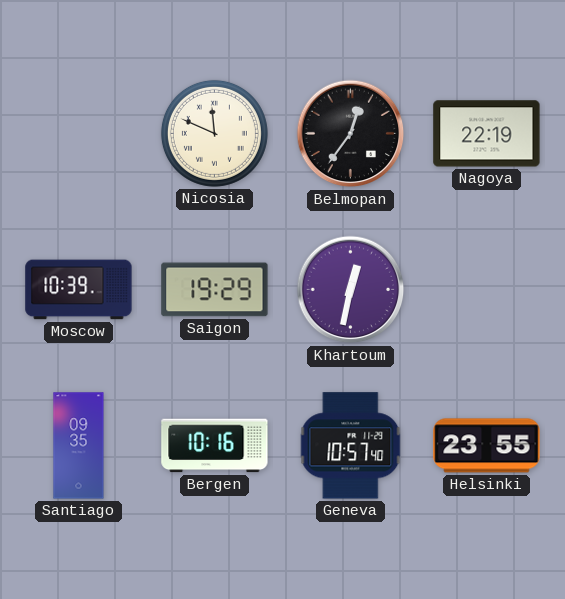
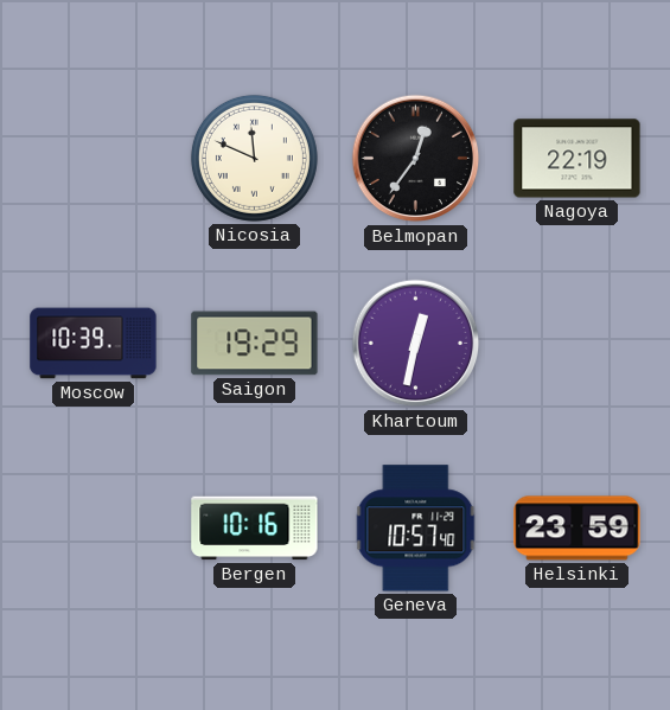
Santiago: 09:35 -> none (79, 446)
Helsinki: 23:55 -> 23:59 (578, 529)
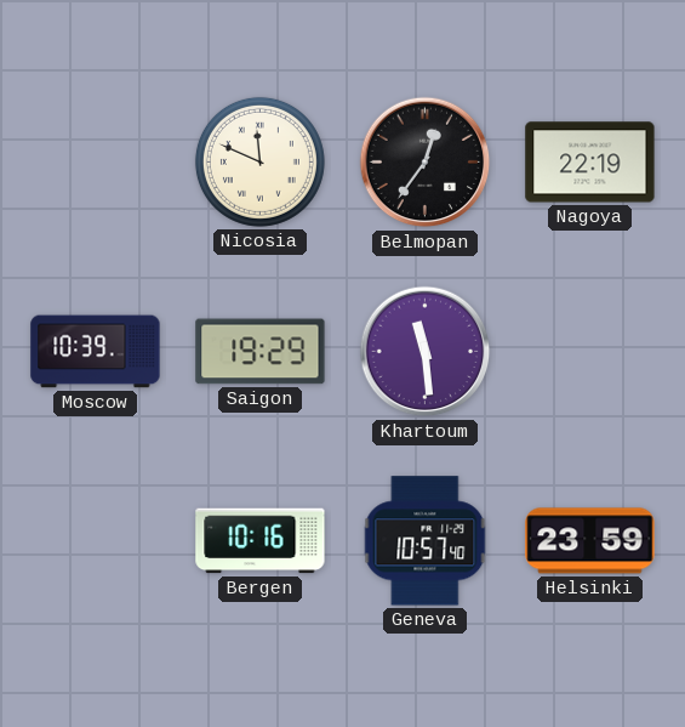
Khartoum: 12:32 -> 11:29 (426, 352)
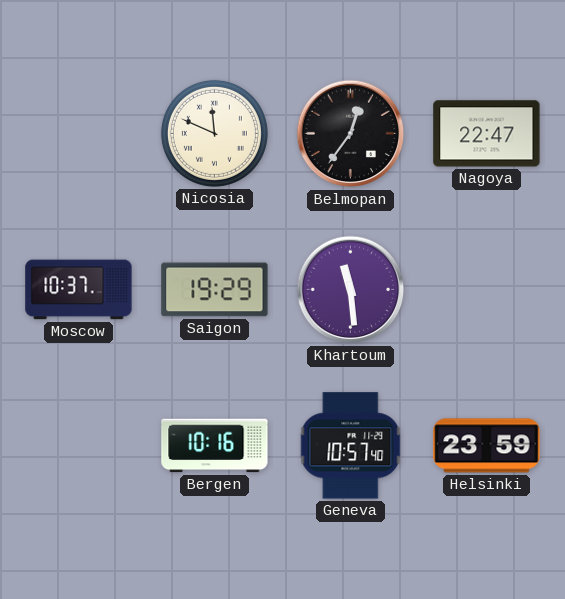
Nagoya: 22:19 -> 22:47 (487, 134)
Moscow: 10:39 -> 10:37 (79, 290)
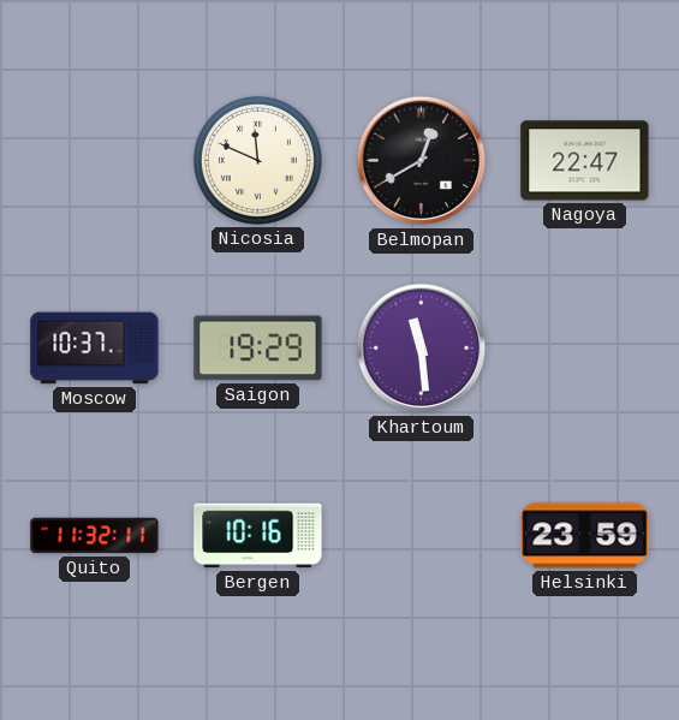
Belmopan: 12:36 -> 12:40 (422, 161)
Quito: none -> 11:32 (95, 536)
Geneva: 10:57 -> none (351, 446)
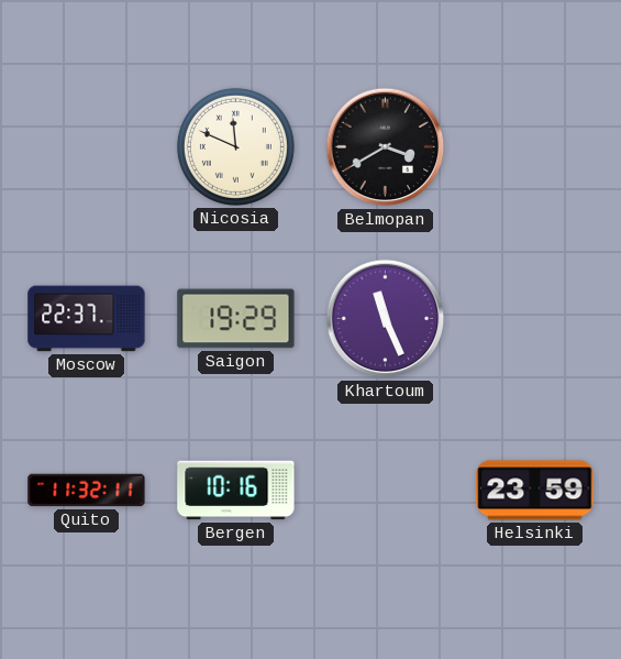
Belmopan: 12:40 -> 3:40 (386, 147)
Nagoya: 22:47 -> none (585, 161)
Moscow: 10:37 -> 22:37 (87, 319)
Khartoum: 11:29 -> 11:26 (386, 319)
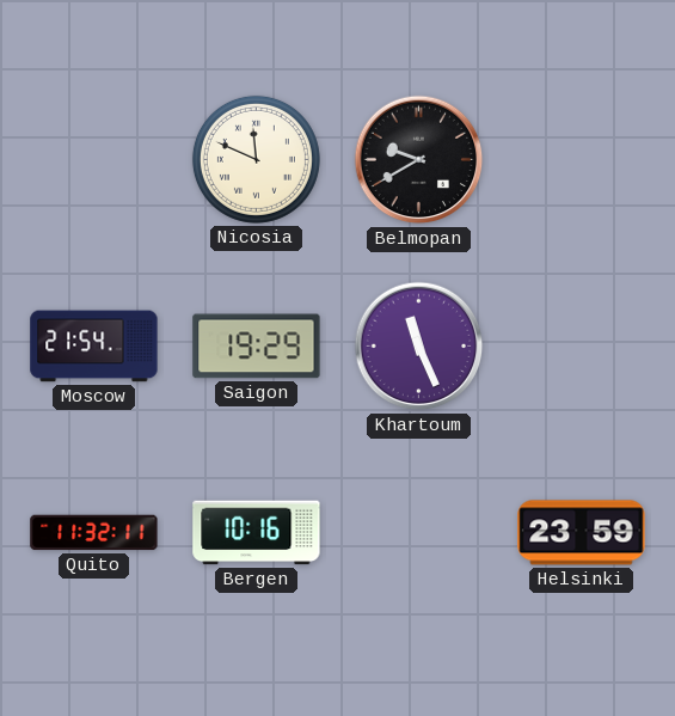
Belmopan: 3:40 -> 9:40 (419, 160)
Moscow: 22:37 -> 21:54 (94, 347)
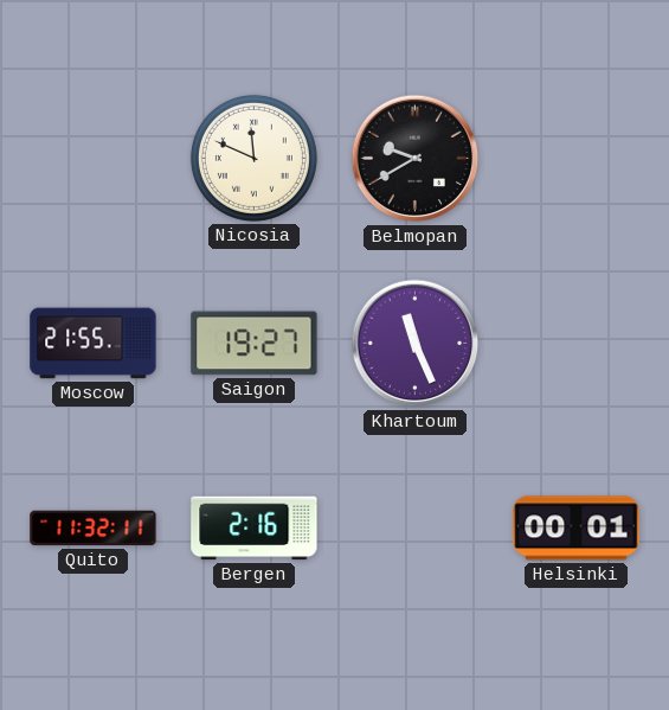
Moscow: 21:54 -> 21:55 (94, 344)
Saigon: 19:29 -> 19:27 (255, 344)
Bergen: 10:16 -> 2:16 (255, 529)
Helsinki: 23:59 -> 00:01 (577, 529)
